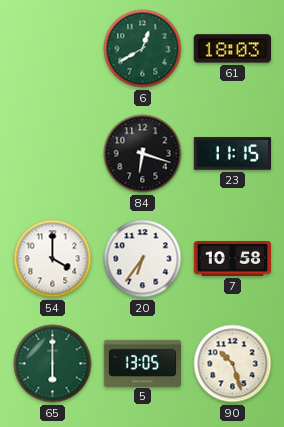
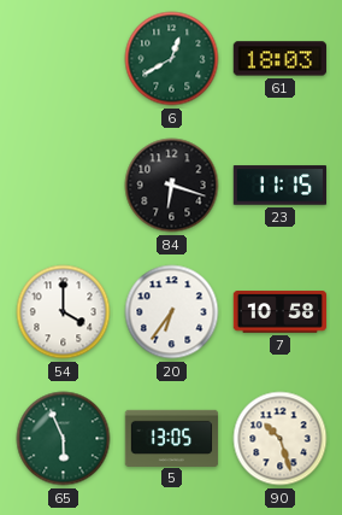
65: 6:00 -> 5:56 (64, 439)
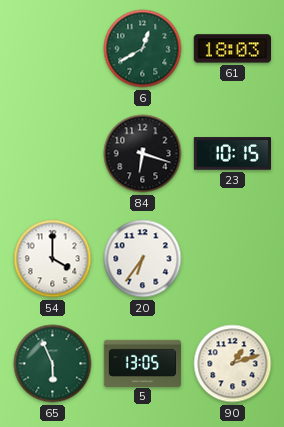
23: 11:15 -> 10:15 (233, 154)
7: 10:58 -> none (281, 312)
90: 10:27 -> 1:12 (233, 364)
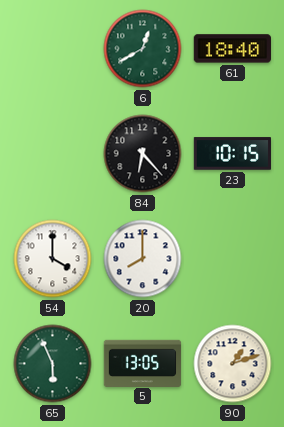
61: 18:03 -> 18:40 (232, 49)
84: 6:18 -> 6:23 (143, 154)
20: 6:36 -> 8:00 (143, 259)
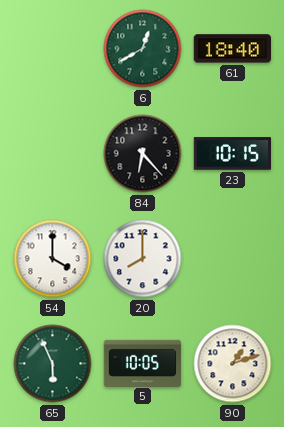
5: 13:05 -> 10:05 (143, 363)
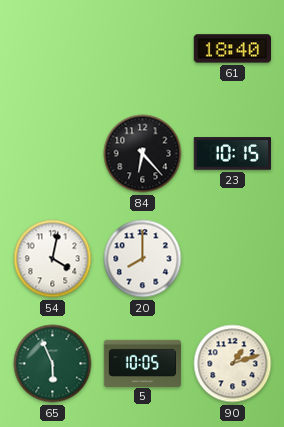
6: 12:40 -> none (143, 49)
54: 4:00 -> 4:02 (53, 259)
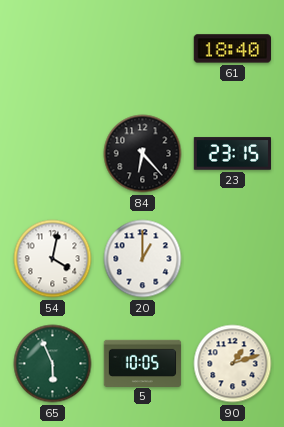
23: 10:15 -> 23:15 (233, 154)
20: 8:00 -> 1:00 (143, 259)
